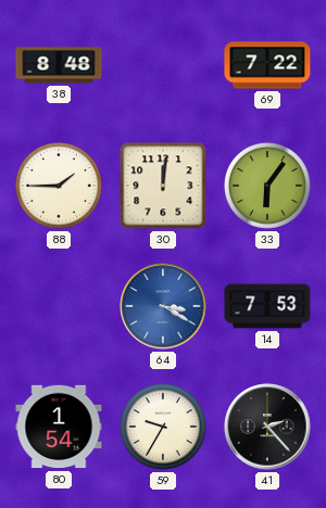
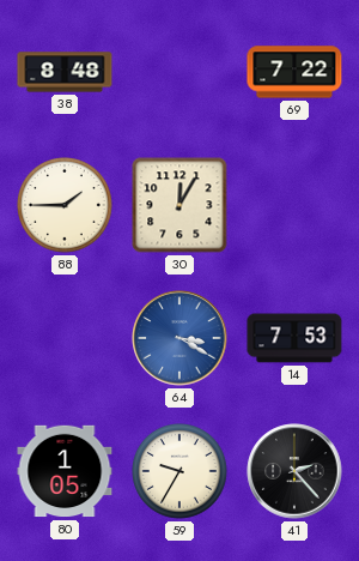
30: 12:01 -> 12:05 (180, 205)
33: 6:06 -> none (268, 187)
80: 1:54 -> 1:05 (65, 471)
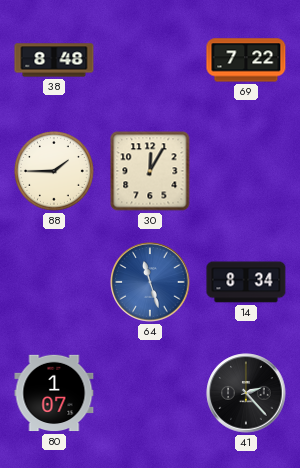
64: 3:20 -> 11:27 (150, 282)
14: 7:53 -> 8:34 (246, 282)
80: 1:05 -> 1:07 (54, 393)
59: 9:35 -> none (181, 472)
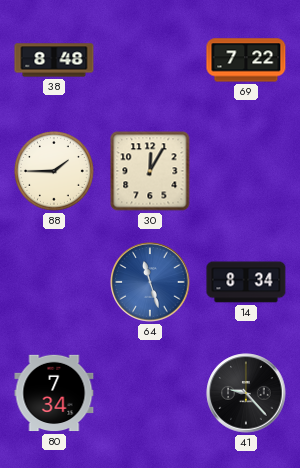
80: 1:07 -> 7:34 (54, 393)
41: 2:23 -> 9:23 (246, 393)
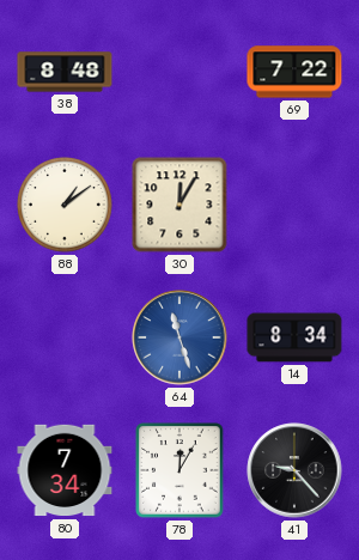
88: 1:45 -> 1:09 (66, 206)
78: none -> 12:05 (180, 470)
